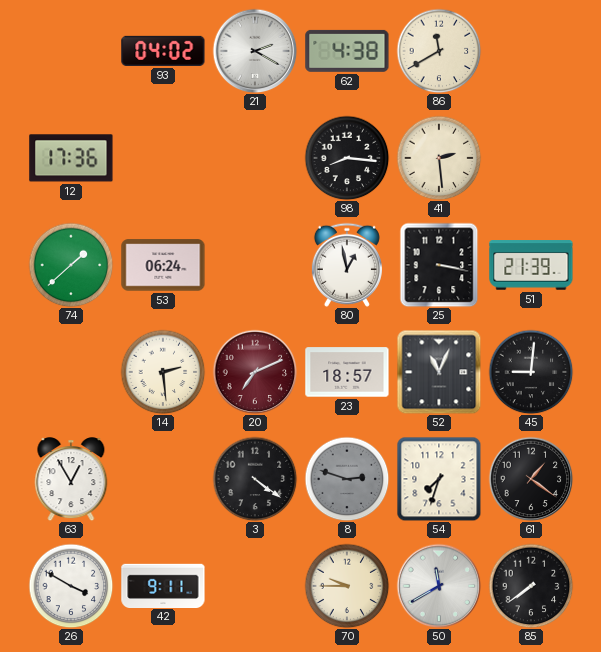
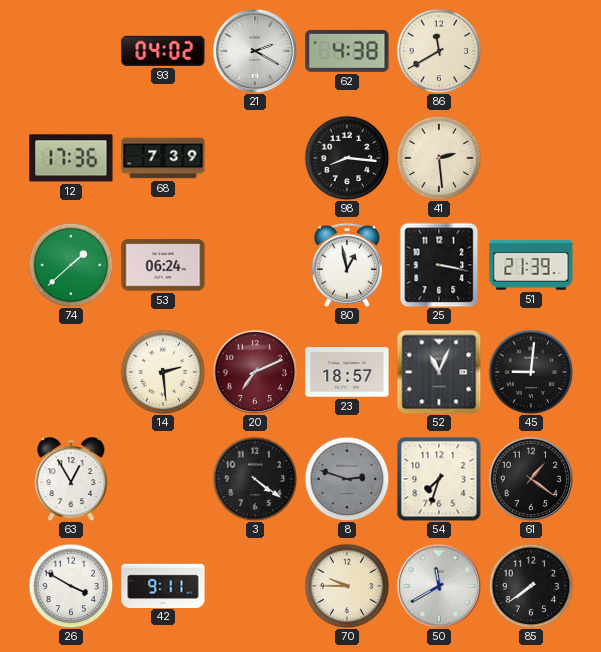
68: none -> 7:39 (163, 158)
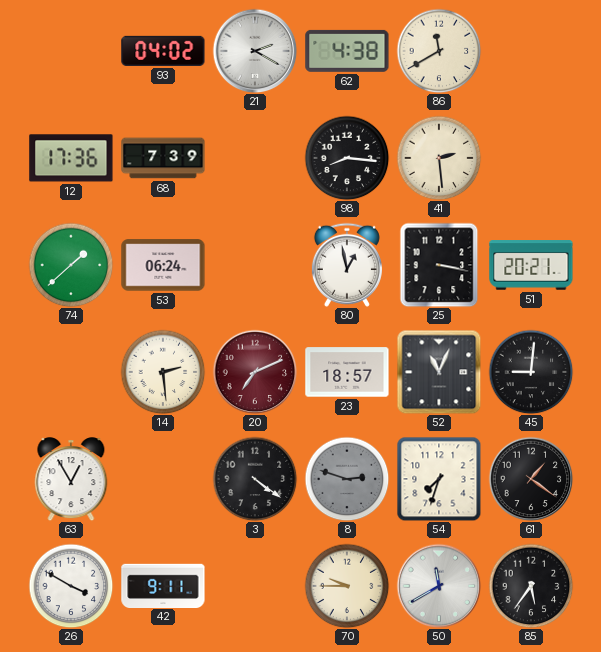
51: 21:39 -> 20:21 (531, 265)
85: 7:39 -> 5:36 (531, 586)
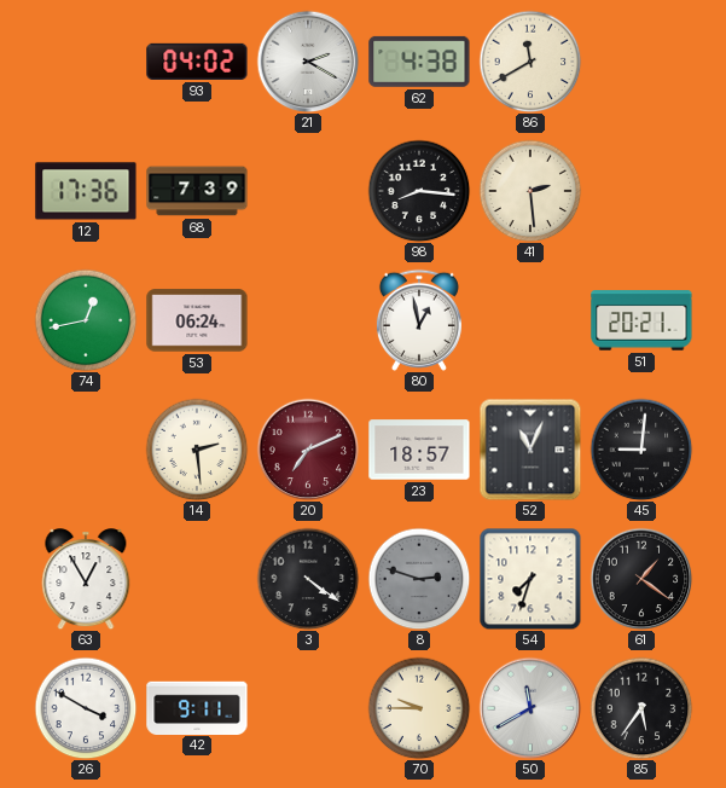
74: 1:38 -> 12:43 (86, 320)
25: 3:17 -> none (439, 265)
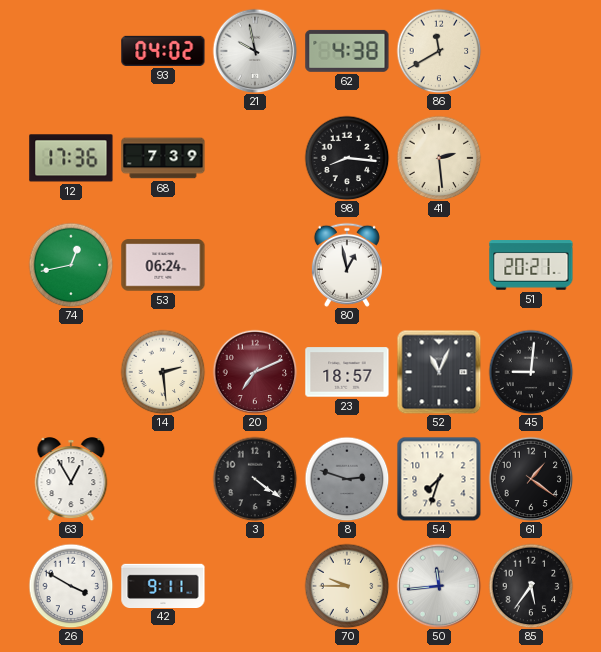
21: 2:20 -> 9:58 (255, 51)
50: 11:40 -> 11:44 (439, 586)
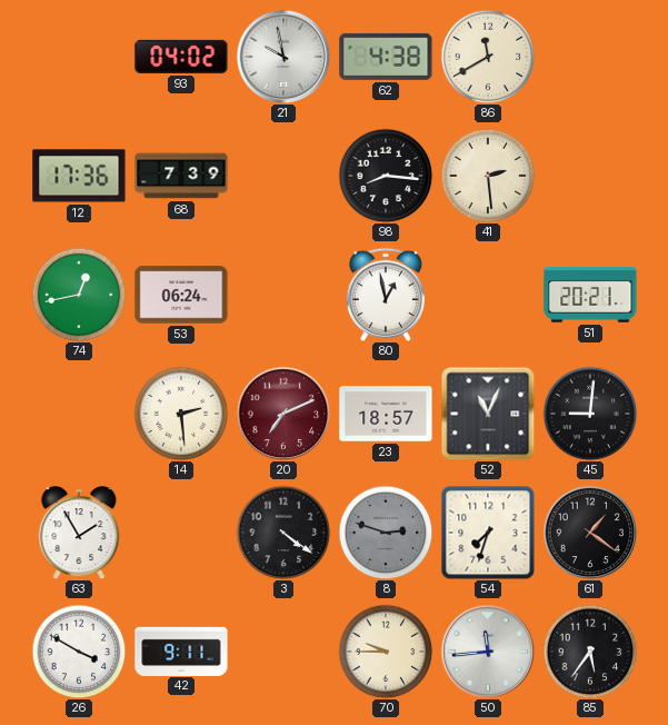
63: 12:55 -> 1:55 (79, 533)
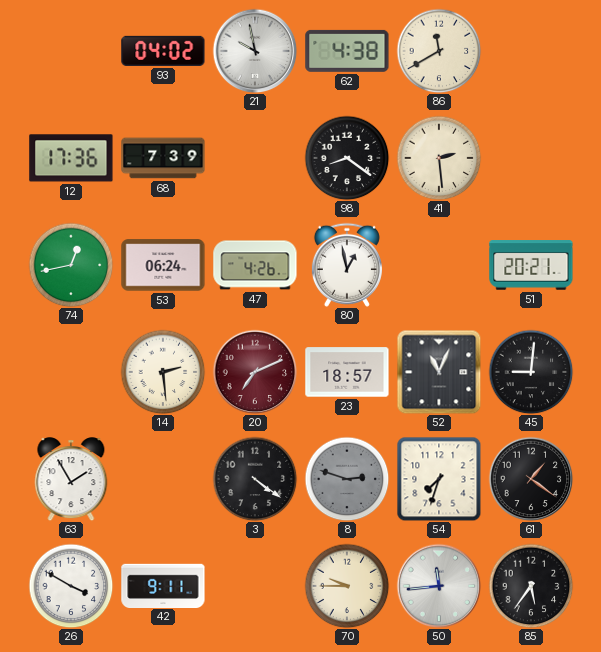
98: 8:16 -> 8:21 (347, 158)
47: none -> 4:26 (255, 265)
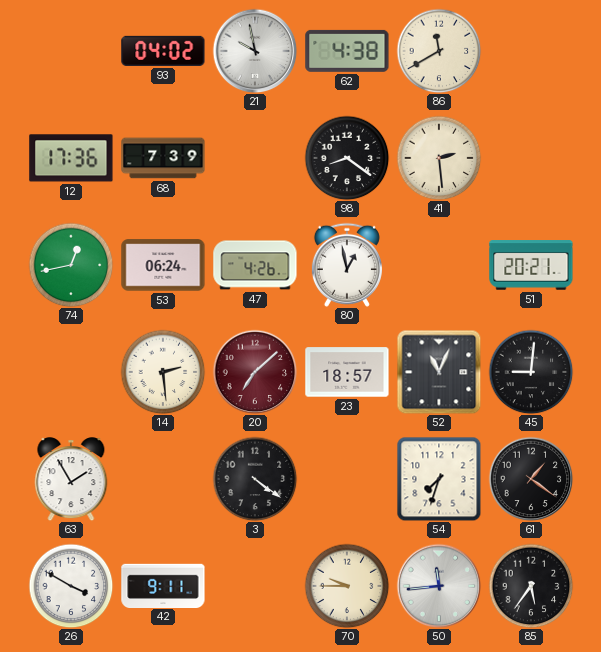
20: 7:11 -> 7:08 (255, 372)
8: 2:48 -> none (347, 479)
